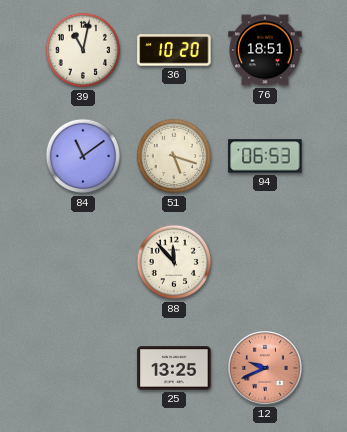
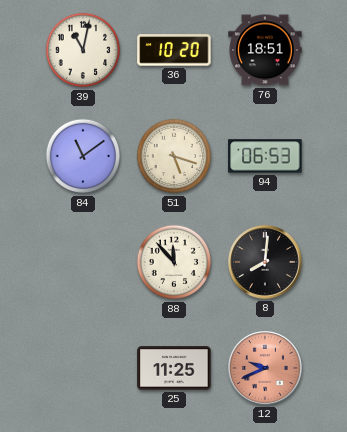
8: none -> 8:01 (266, 263)
25: 13:25 -> 11:25 (174, 368)
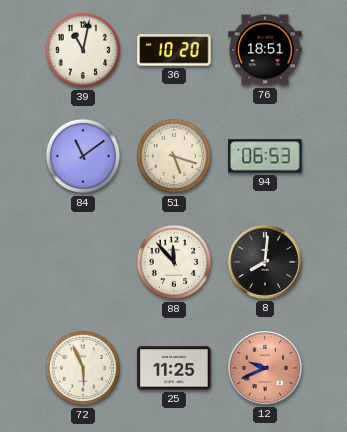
72: none -> 5:56 (83, 368)
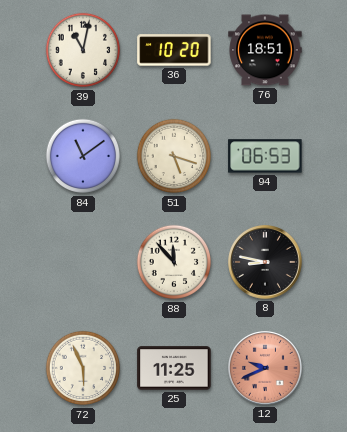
8: 8:01 -> 8:47 (266, 263)
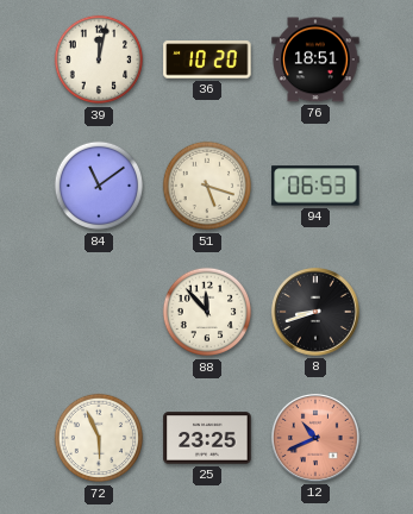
39: 11:02 -> 12:02 (99, 59)
8: 8:47 -> 8:42 (317, 313)
25: 11:25 -> 23:25 (207, 438)
12: 9:41 -> 10:41 (317, 439)
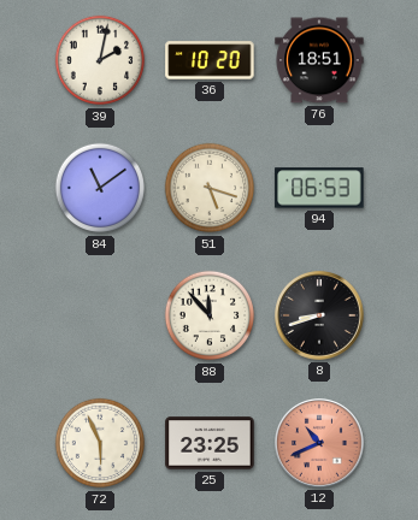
39: 12:02 -> 2:02 (100, 60)
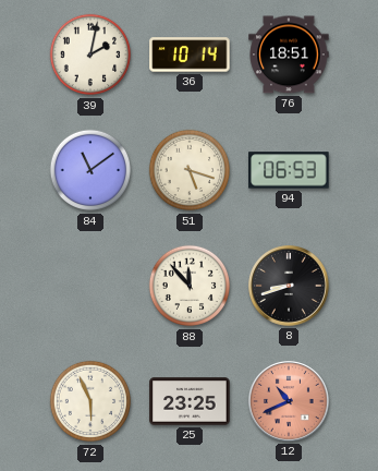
36: 10:20 -> 10:14 (190, 55)
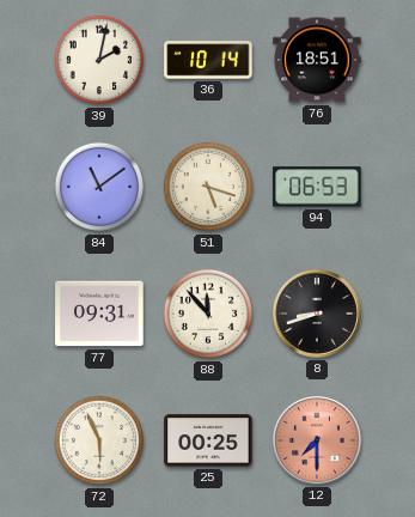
77: none -> 09:31 (99, 314)
25: 23:25 -> 00:25 (208, 440)
12: 10:41 -> 7:30 (318, 442)
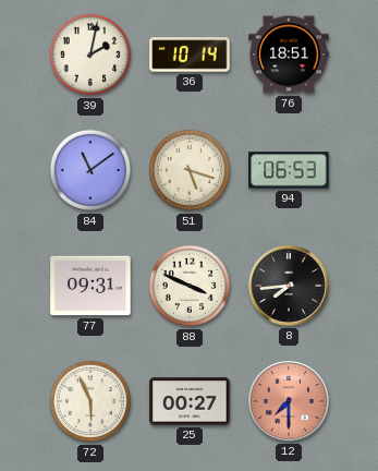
88: 11:53 -> 3:49 (190, 286)
8: 8:42 -> 7:44 (290, 287)
25: 00:25 -> 00:27 (190, 401)
